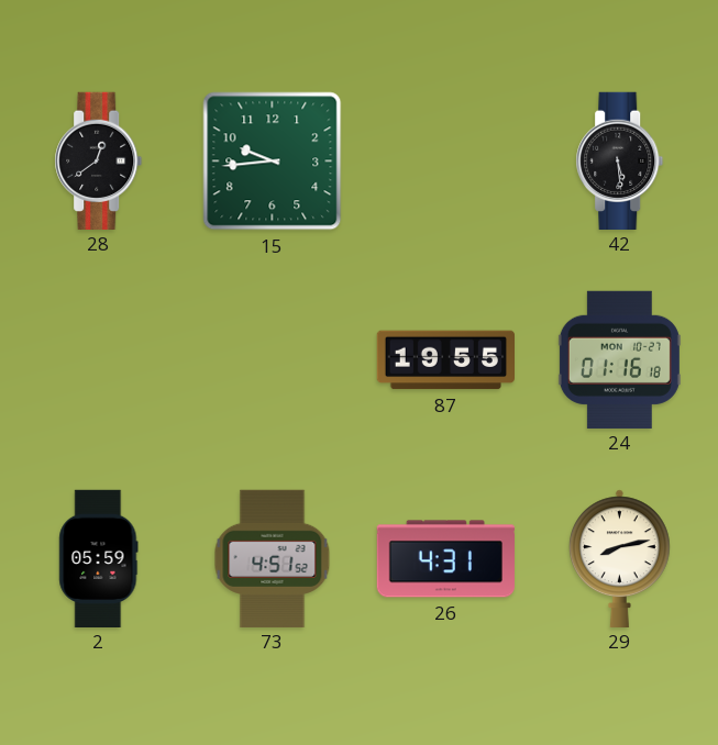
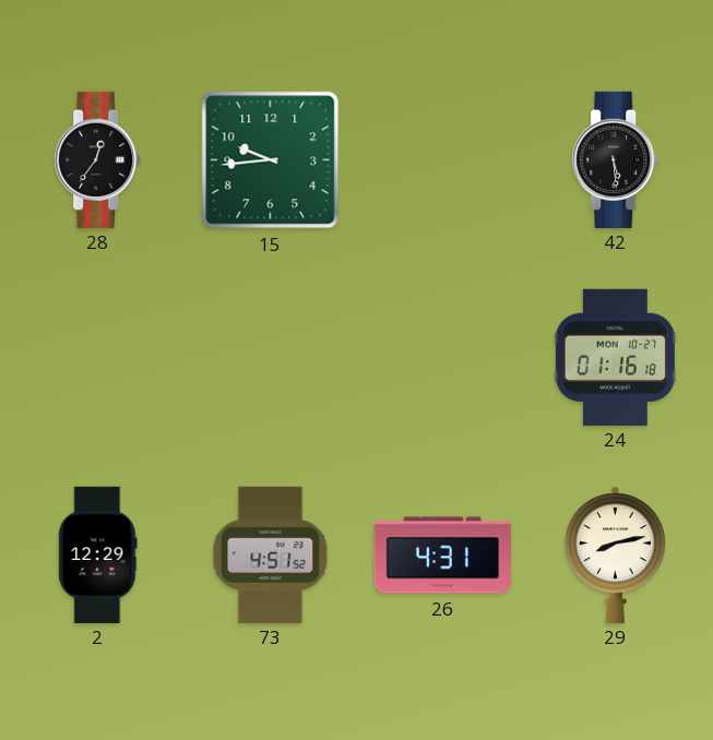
28: 12:39 -> 12:36 (98, 159)
87: 19:55 -> none (445, 360)
2: 05:59 -> 12:29 (98, 554)
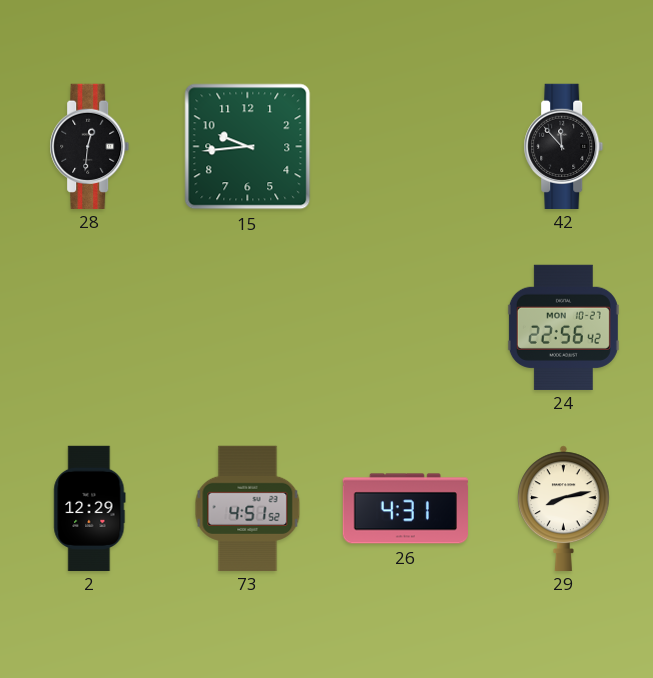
28: 12:36 -> 12:31 (90, 146)
42: 5:29 -> 11:53 (564, 146)
24: 01:16 -> 22:56 (563, 327)
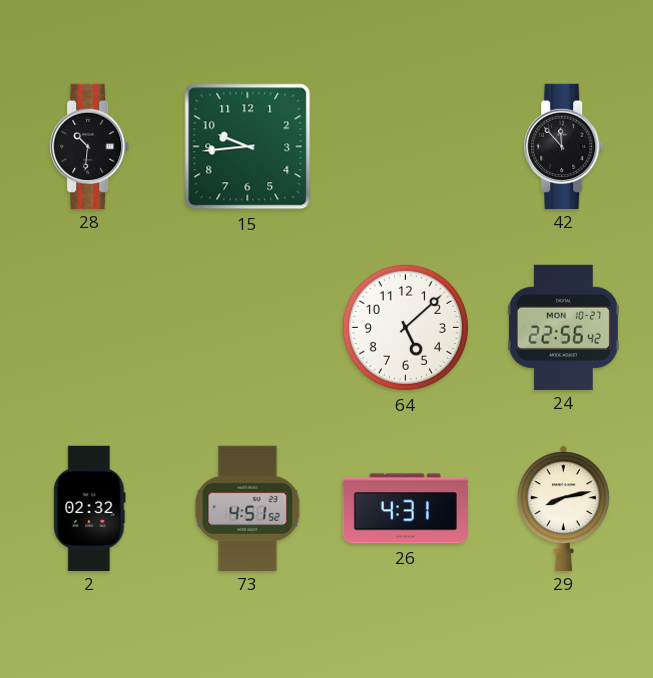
28: 12:31 -> 10:31 (90, 146)
64: none -> 5:08 (405, 327)
2: 12:29 -> 02:32 (90, 508)
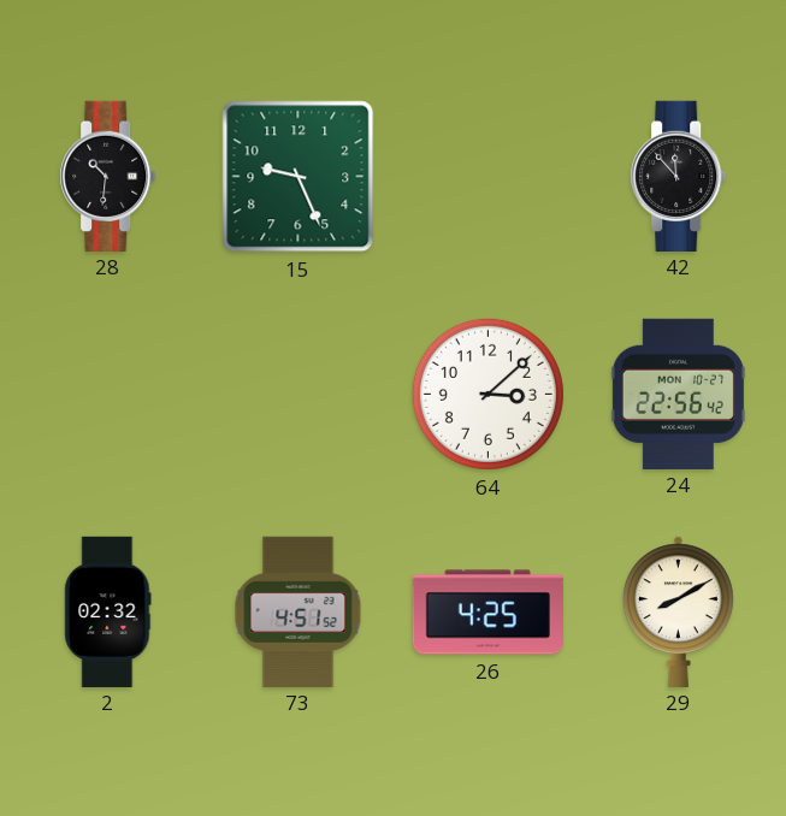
15: 9:44 -> 9:26 (299, 177)
64: 5:08 -> 3:08 (487, 394)
26: 4:31 -> 4:25 (487, 613)
29: 8:13 -> 8:10 (678, 611)
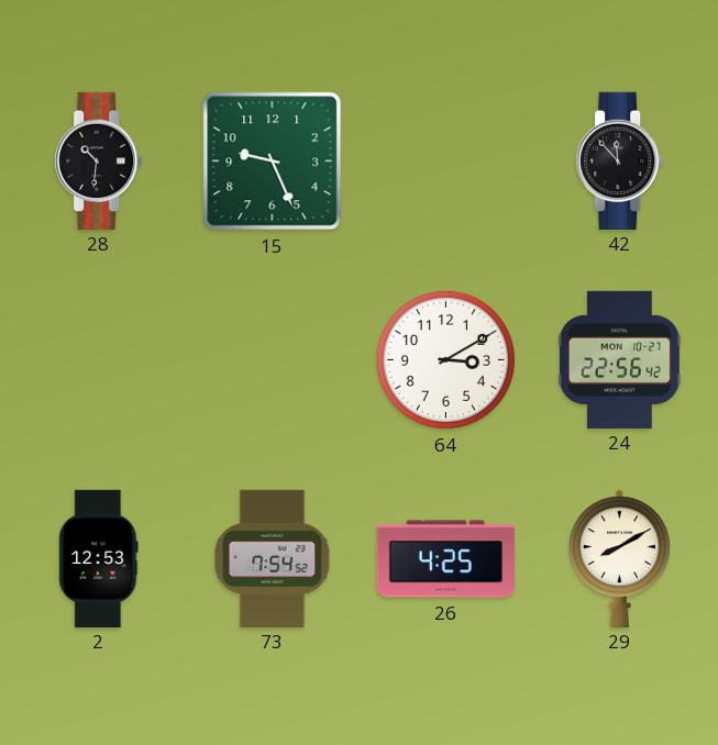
64: 3:08 -> 3:10 (445, 359)
2: 02:32 -> 12:53 (99, 558)
73: 4:51 -> 7:54 (273, 558)
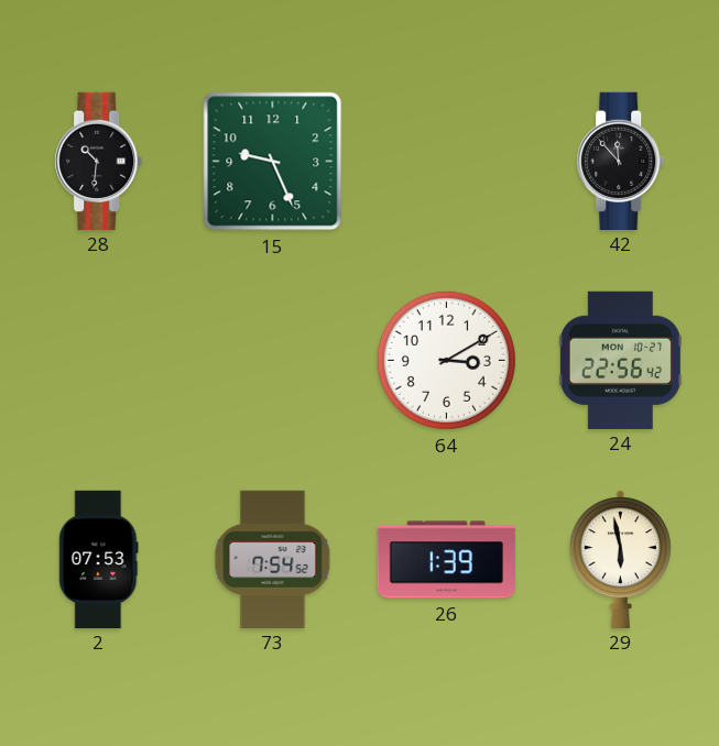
2: 12:53 -> 07:53 (99, 559)
26: 4:25 -> 1:39 (446, 560)
29: 8:10 -> 5:58 (620, 559)
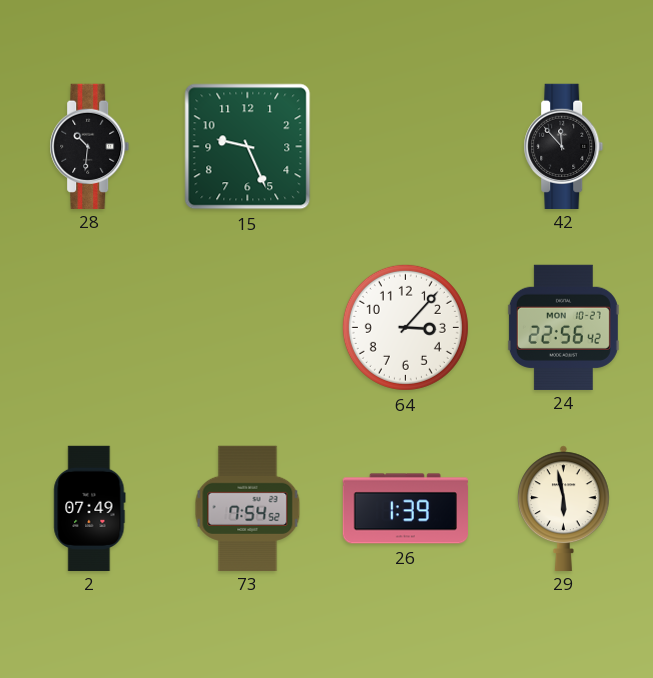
64: 3:10 -> 3:07 (405, 327)
2: 07:53 -> 07:49 (90, 508)
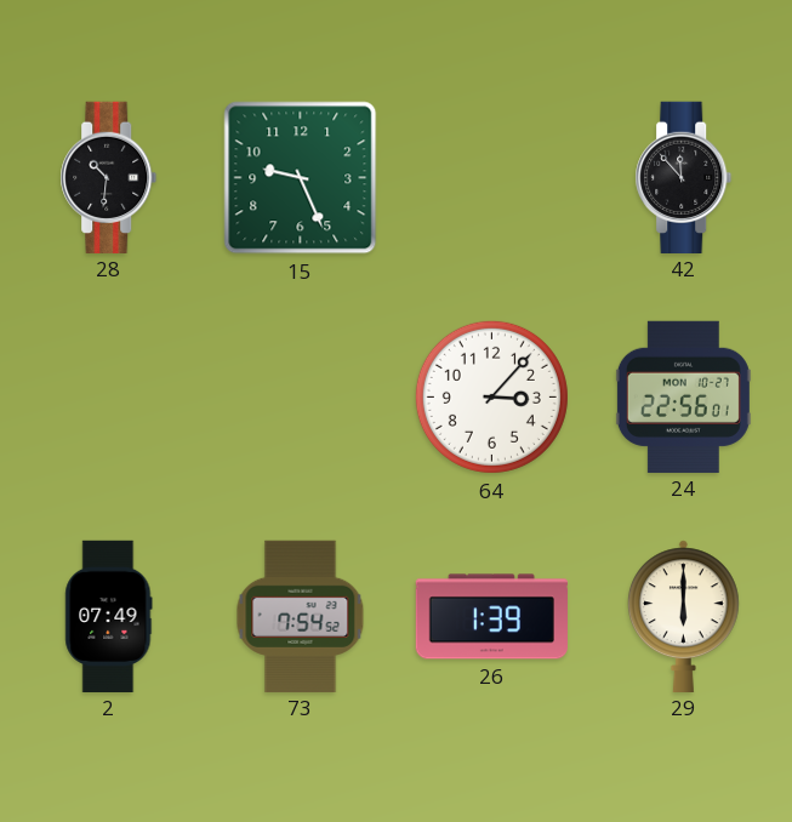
24: 22:56:42 -> 22:56:01 (683, 396)
29: 5:58 -> 6:00 (683, 616)
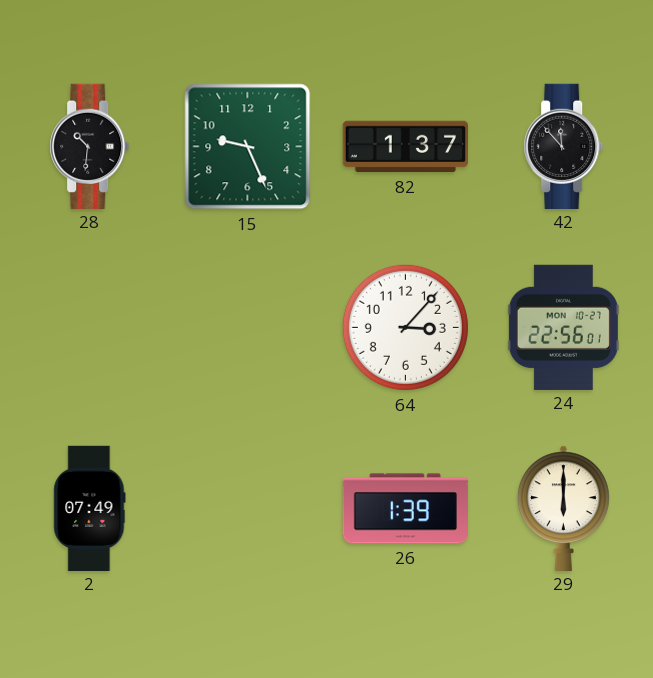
82: none -> 1:37 (405, 147)
73: 7:54 -> none (301, 616)
